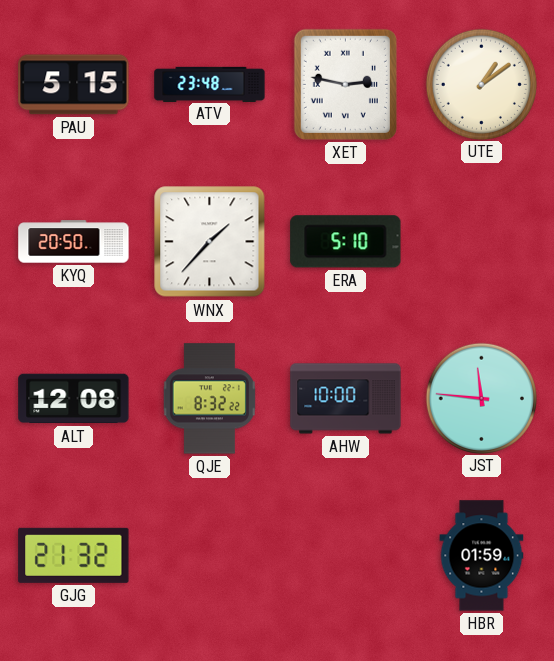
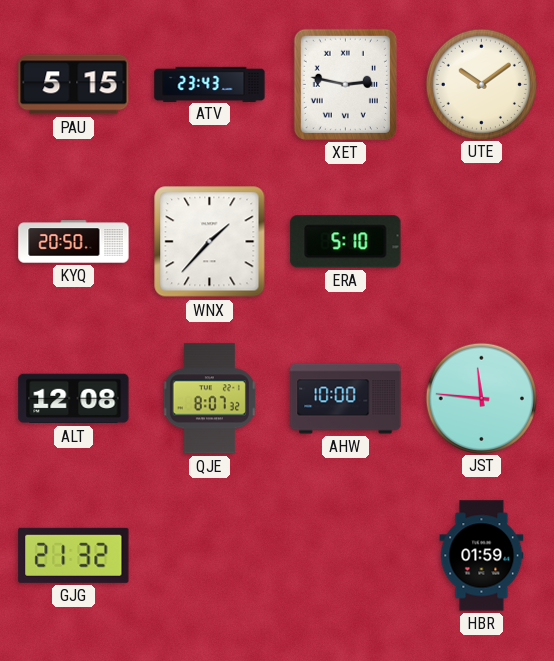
ATV: 23:48 -> 23:43 (210, 84)
UTE: 1:09 -> 10:09 (481, 84)
QJE: 8:32 -> 8:07 (209, 399)
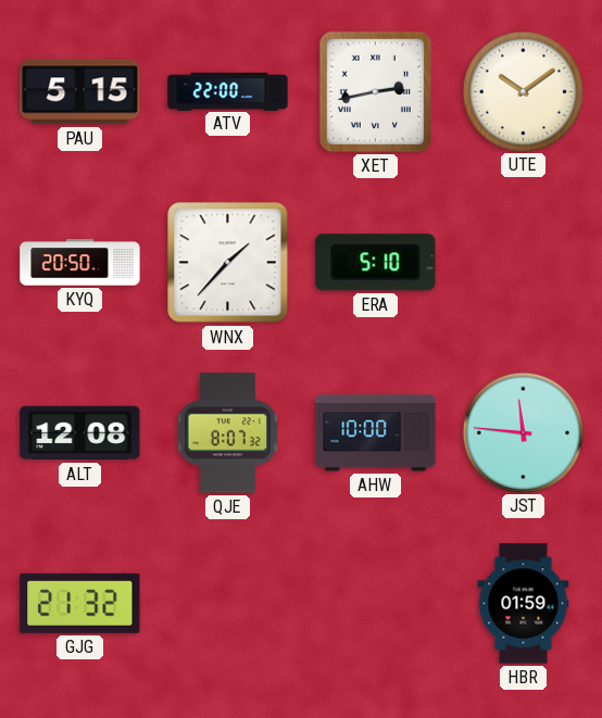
ATV: 23:43 -> 22:00 (228, 91)
XET: 2:47 -> 2:43 (375, 91)
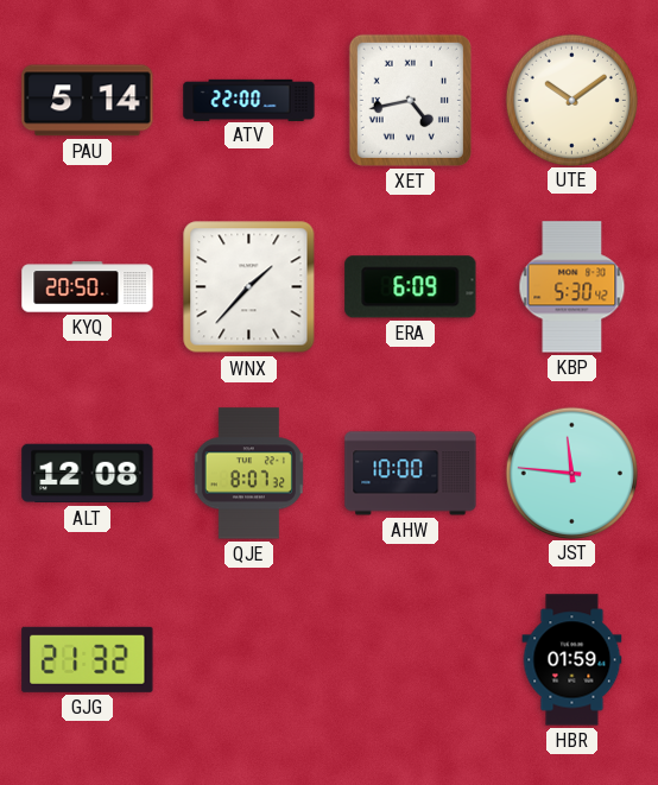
PAU: 5:15 -> 5:14 (88, 101)
XET: 2:43 -> 4:43 (410, 100)
ERA: 5:10 -> 6:09 (411, 287)
KBP: none -> 5:30 (572, 287)
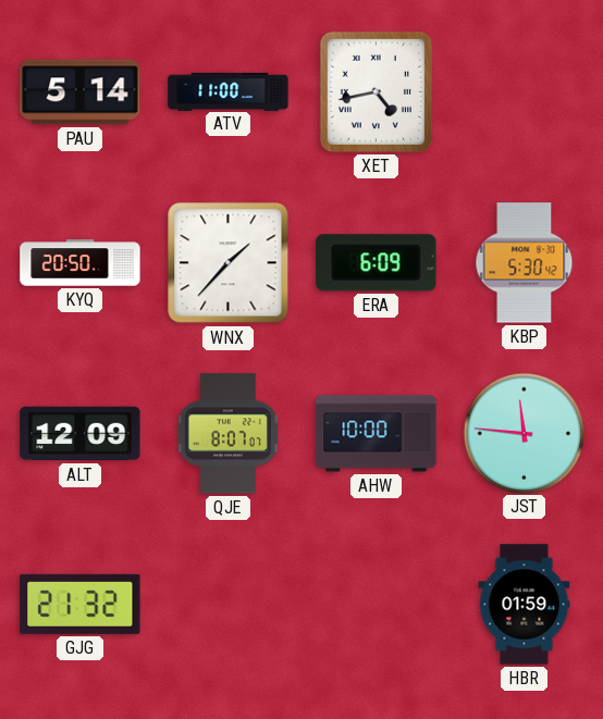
ATV: 22:00 -> 11:00 (229, 91)
UTE: 10:09 -> none (571, 100)
ALT: 12:08 -> 12:09 (81, 434)
QJE: 8:07:32 -> 8:07:07 (227, 434)
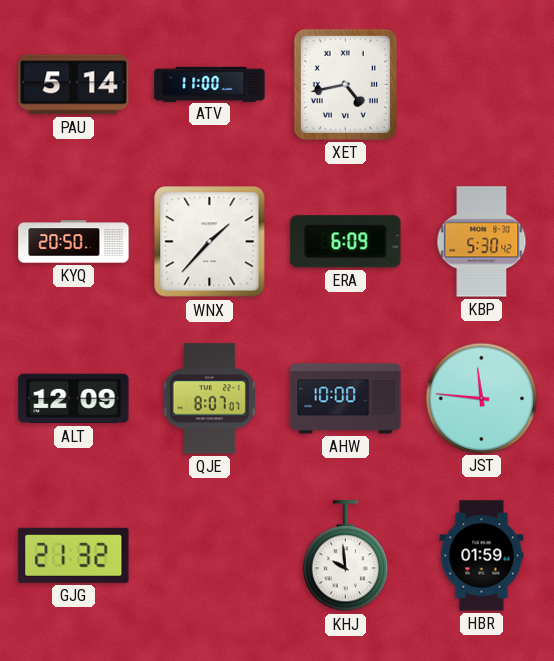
KHJ: none -> 9:59 (345, 556)
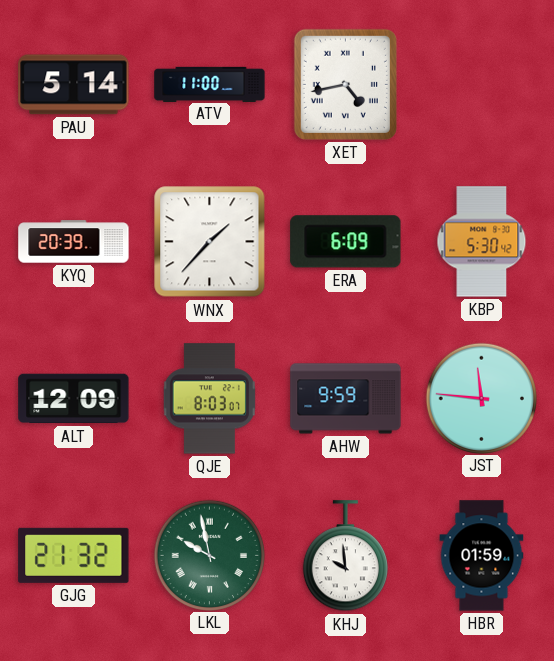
KYQ: 20:50 -> 20:39 (74, 242)
QJE: 8:07 -> 8:03 (209, 399)
AHW: 10:00 -> 9:59 (346, 399)
LKL: none -> 9:58 (209, 555)
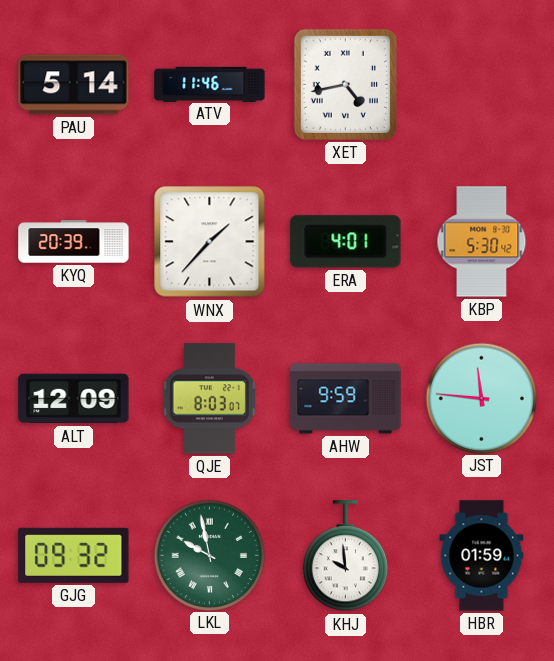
ATV: 11:00 -> 11:46 (210, 84)
ERA: 6:09 -> 4:01 (346, 242)
GJG: 21:32 -> 09:32 (74, 555)
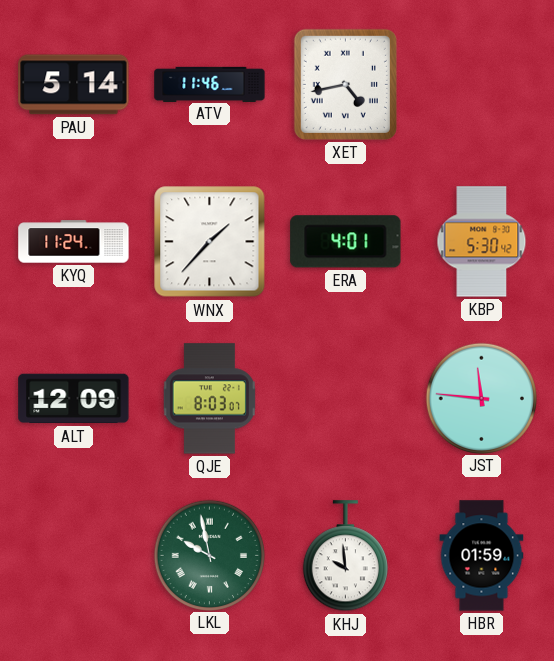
KYQ: 20:39 -> 11:24 (74, 242)
AHW: 9:59 -> none (346, 399)
GJG: 09:32 -> none (74, 555)
